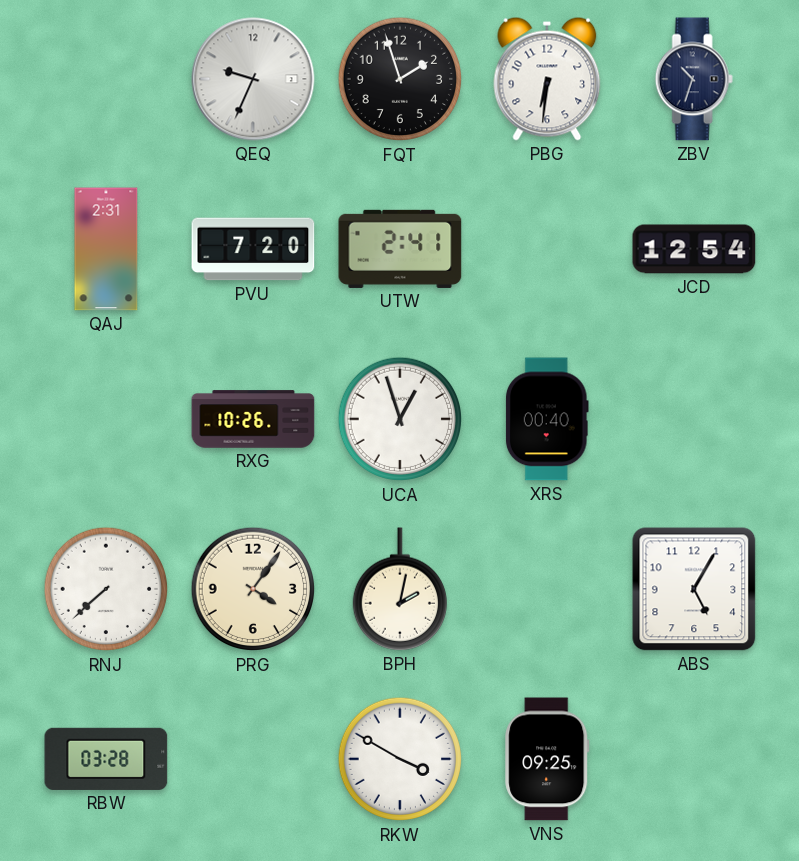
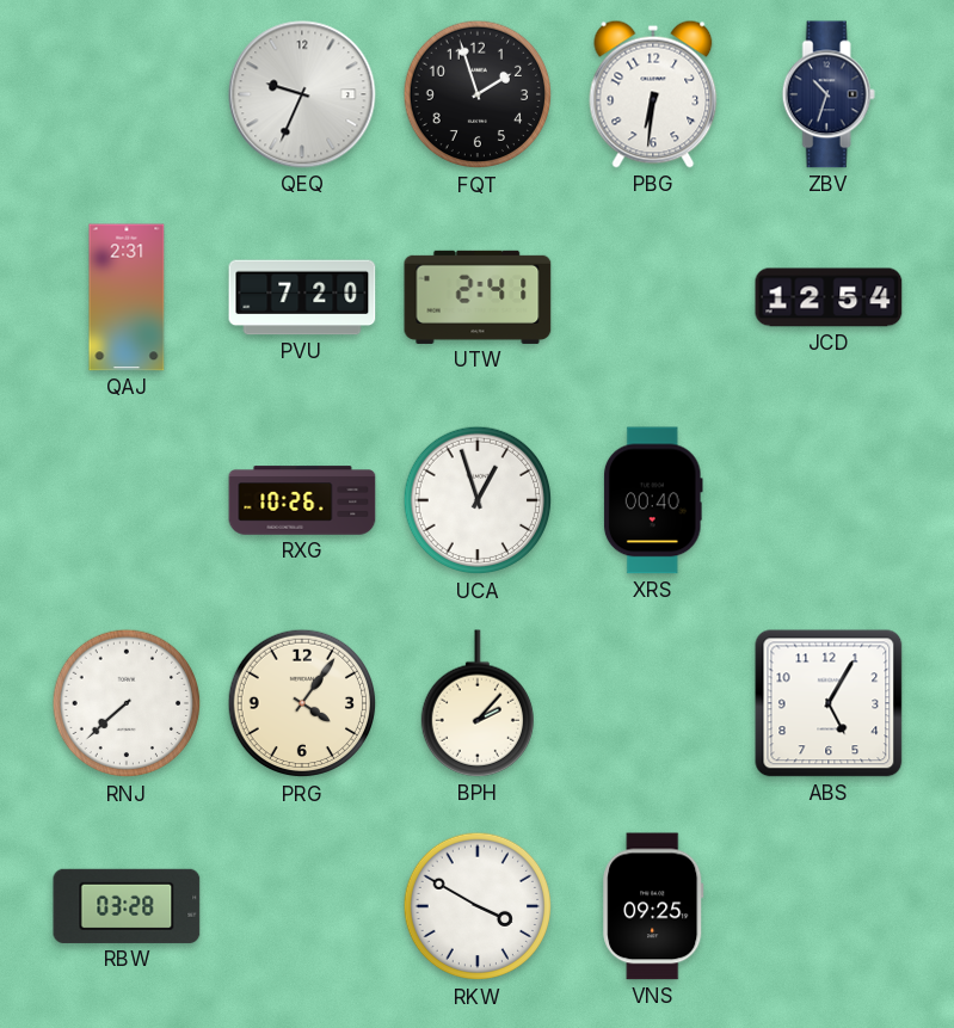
BPH: 2:02 -> 2:07 (478, 703)
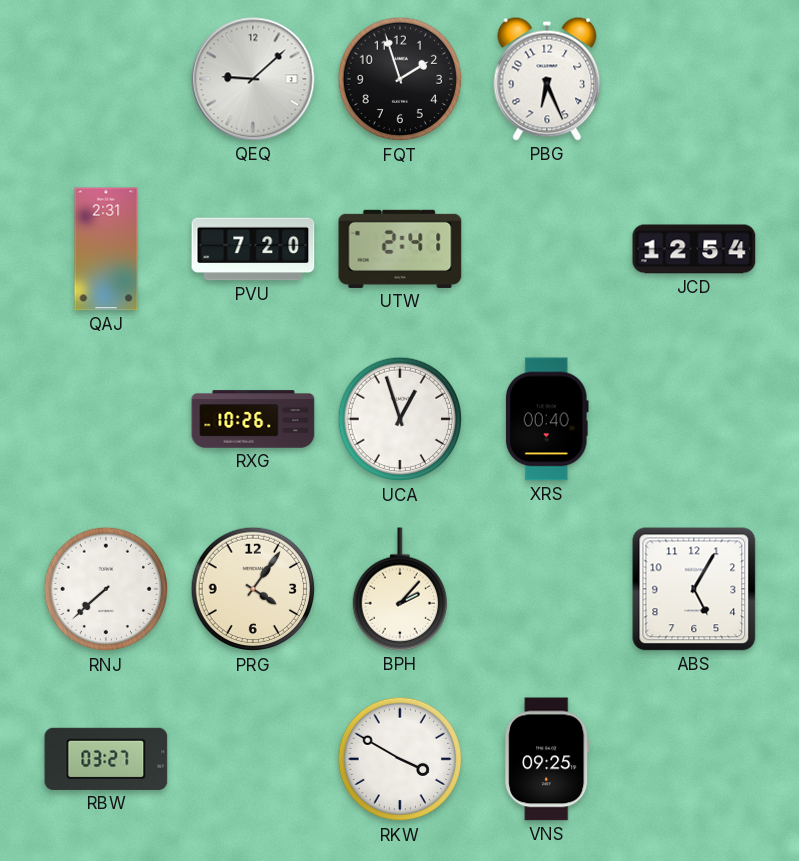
QEQ: 9:34 -> 9:08 (253, 79)
PBG: 6:31 -> 6:26 (547, 79)
ZBV: 10:33 -> none (829, 94)
RBW: 03:28 -> 03:27 (106, 759)
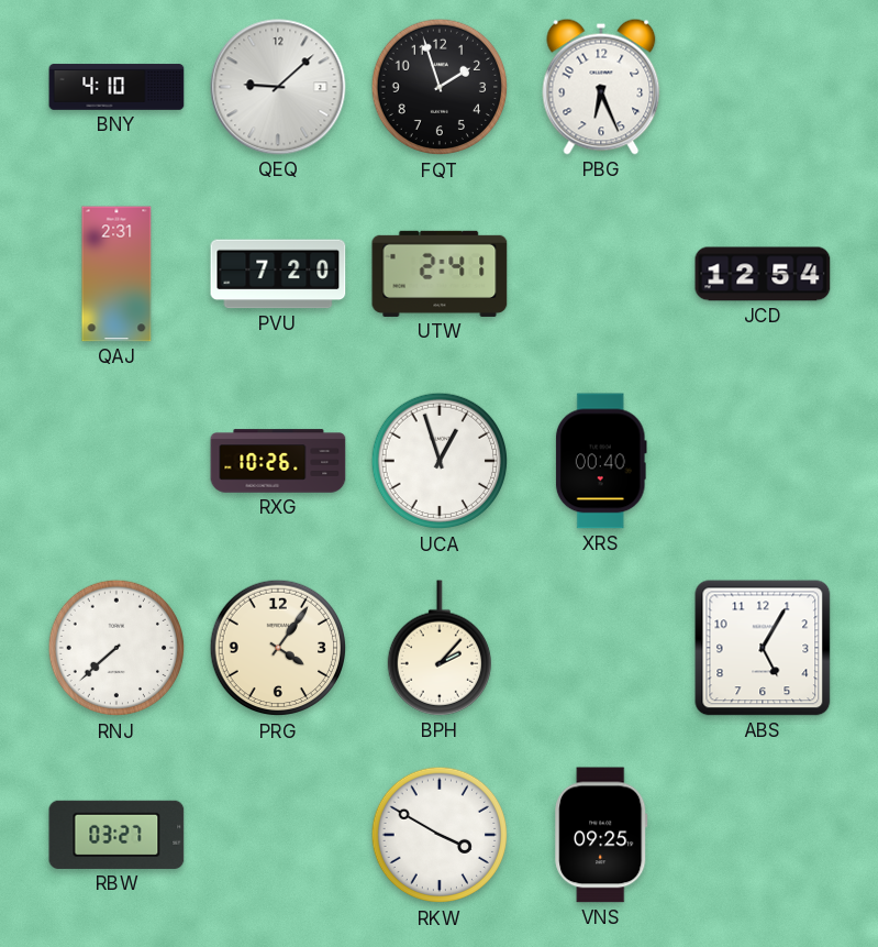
BNY: none -> 4:10 (116, 87)
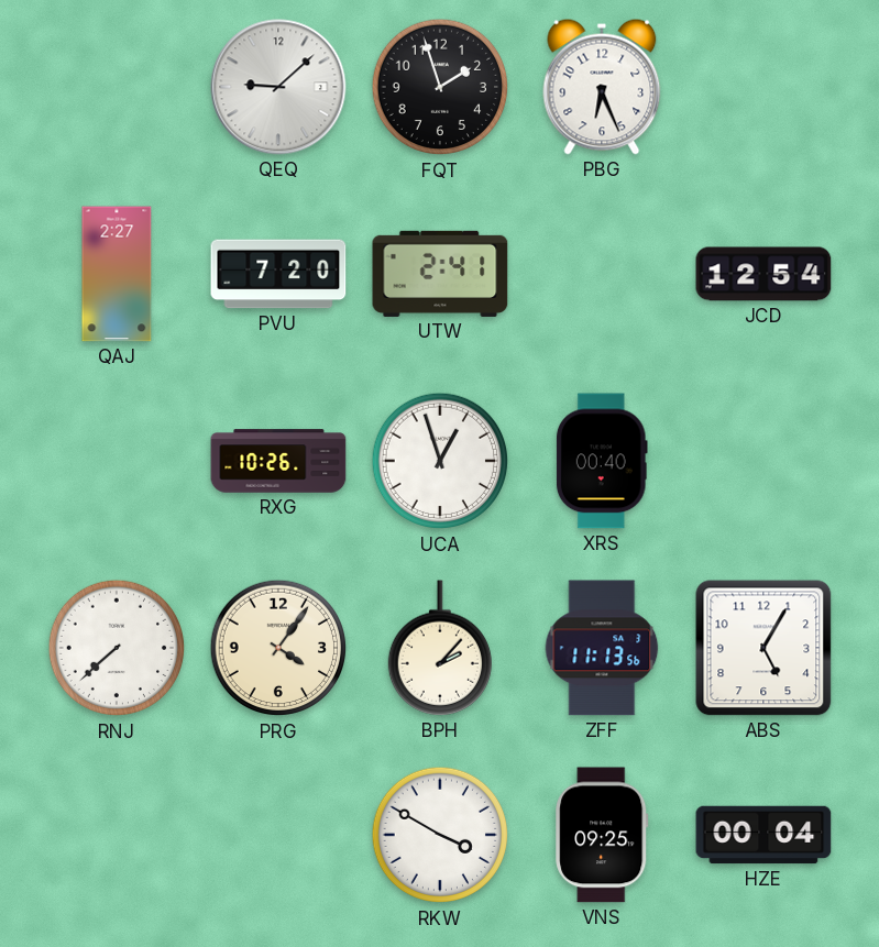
BNY: 4:10 -> none (116, 87)
QAJ: 2:31 -> 2:27 (117, 274)
ZFF: none -> 11:13 (602, 648)
RBW: 03:27 -> none (116, 835)
HZE: none -> 00:04 (763, 835)
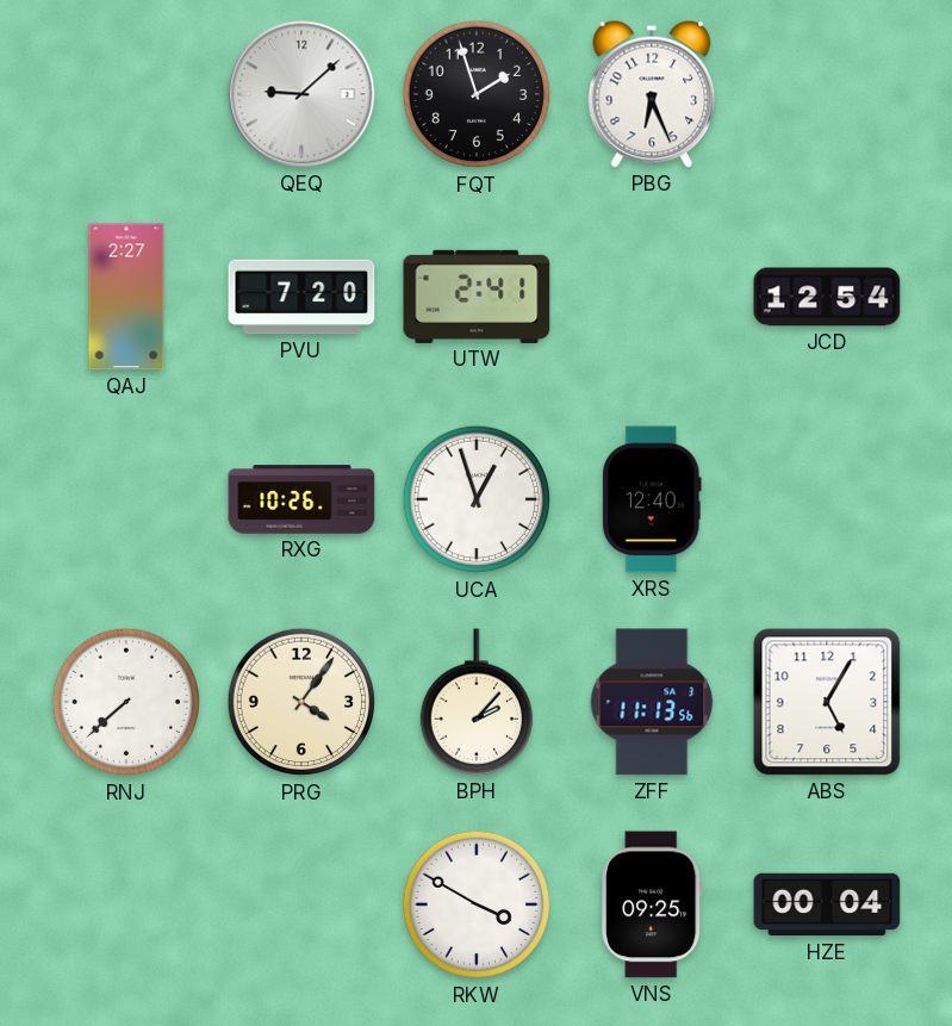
XRS: 00:40 -> 12:40 (652, 499)
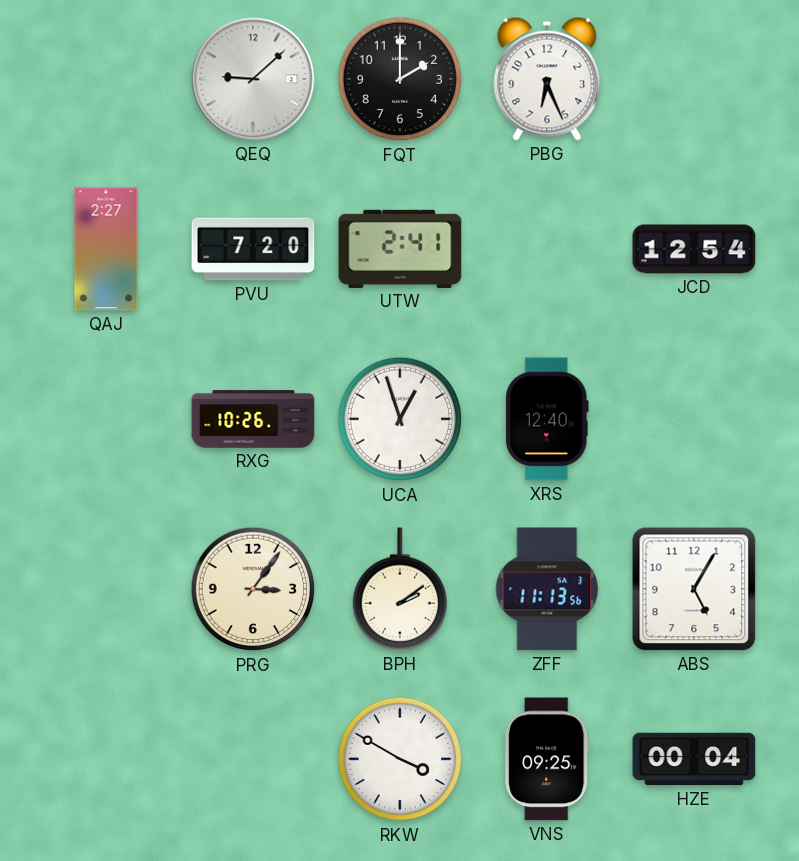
FQT: 1:57 -> 2:00 (400, 79)
RNJ: 7:38 -> none (126, 702)
PRG: 4:06 -> 3:06 (253, 589)
BPH: 2:07 -> 2:09 (400, 589)
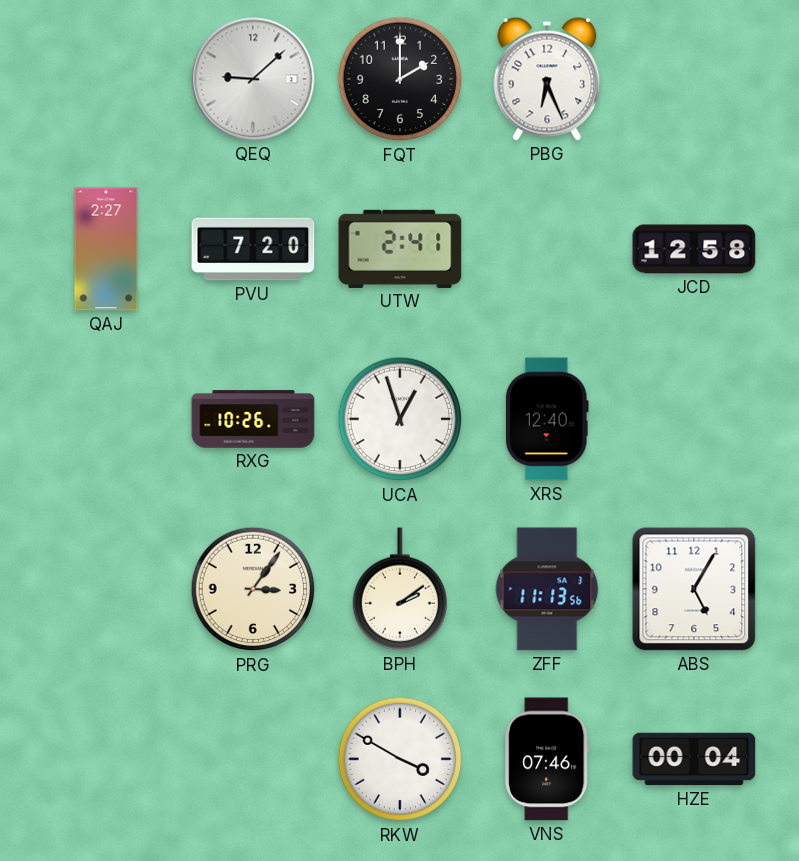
JCD: 12:54 -> 12:58 (694, 249)
VNS: 09:25 -> 07:46 (547, 759)
